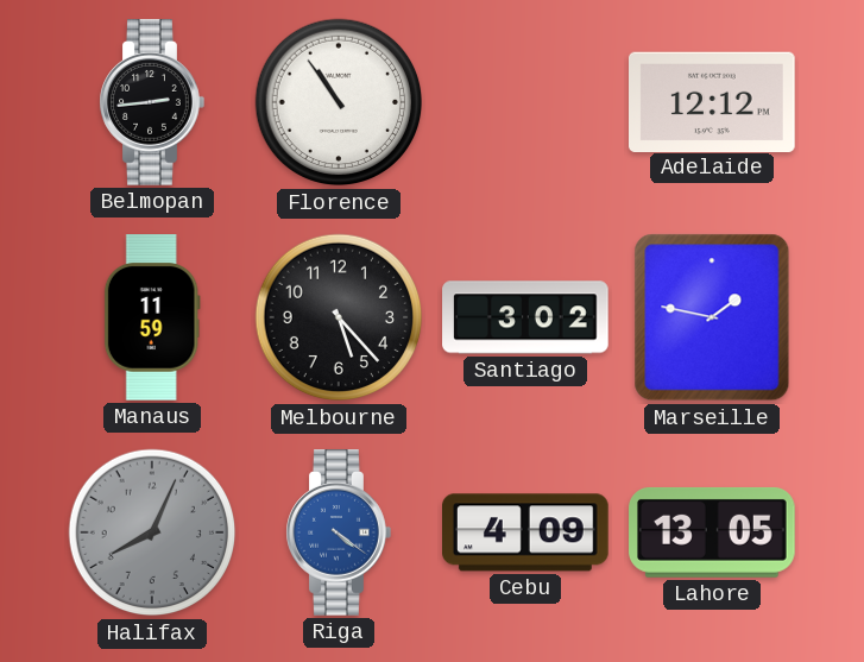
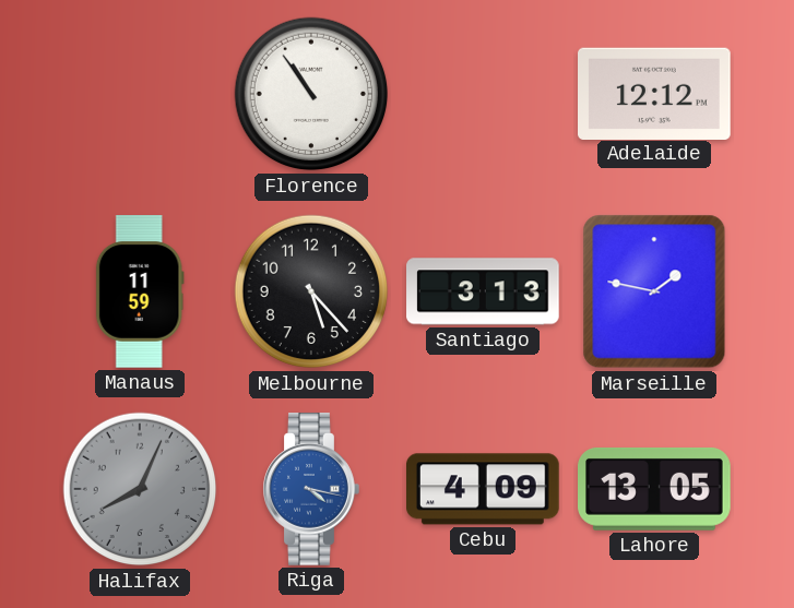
Belmopan: 2:44 -> none (152, 102)
Santiago: 3:02 -> 3:13 (483, 291)
Riga: 4:21 -> 4:17 (311, 489)
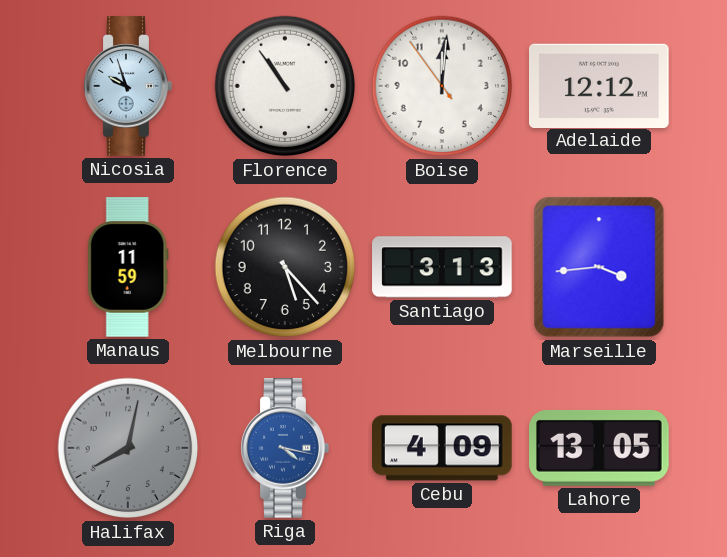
Nicosia: none -> 9:57 (128, 86)
Boise: none -> 12:00 (442, 86)
Marseille: 1:47 -> 3:44 (599, 267)
Halifax: 8:04 -> 8:02 (128, 448)
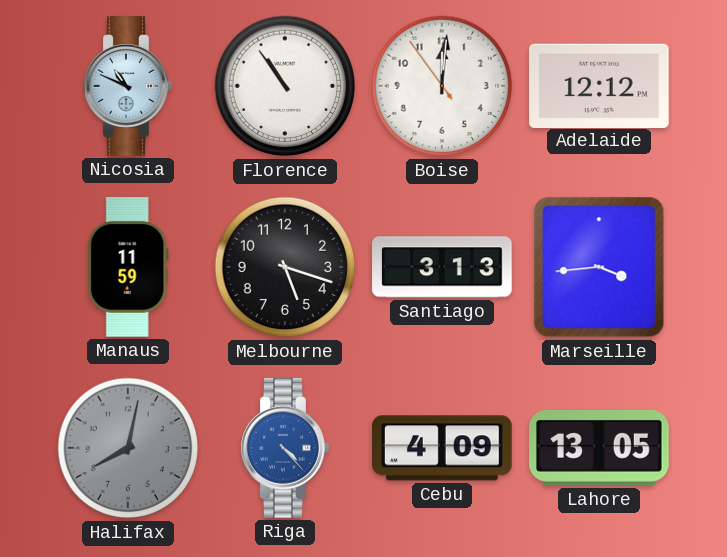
Nicosia: 9:57 -> 10:49 (128, 86)
Melbourne: 5:23 -> 5:18 (285, 267)
Riga: 4:17 -> 4:23 (285, 448)
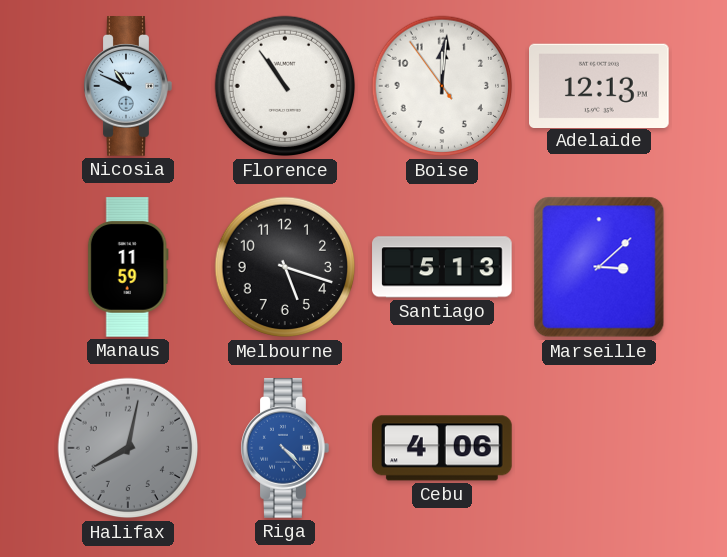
Adelaide: 12:12 -> 12:13 (600, 85)
Santiago: 3:13 -> 5:13 (442, 267)
Marseille: 3:44 -> 3:08 (599, 267)
Cebu: 4:09 -> 4:06 (443, 448)
Lahore: 13:05 -> none (600, 448)
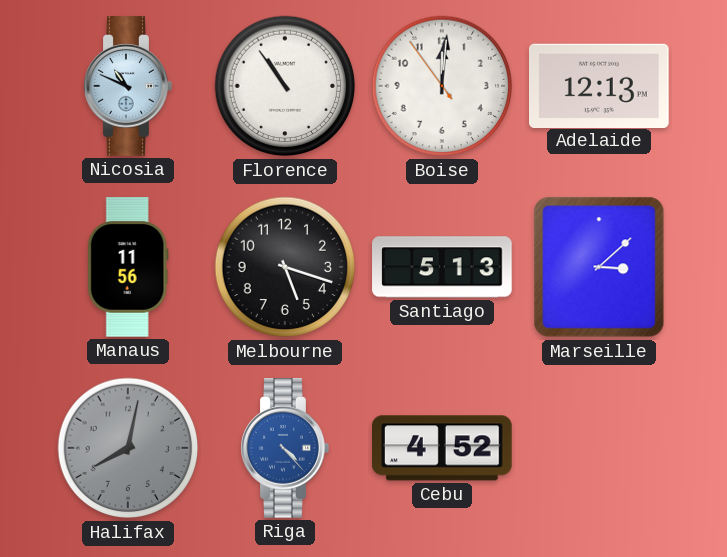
Manaus: 11:59 -> 11:56 (128, 267)
Cebu: 4:06 -> 4:52 (443, 448)
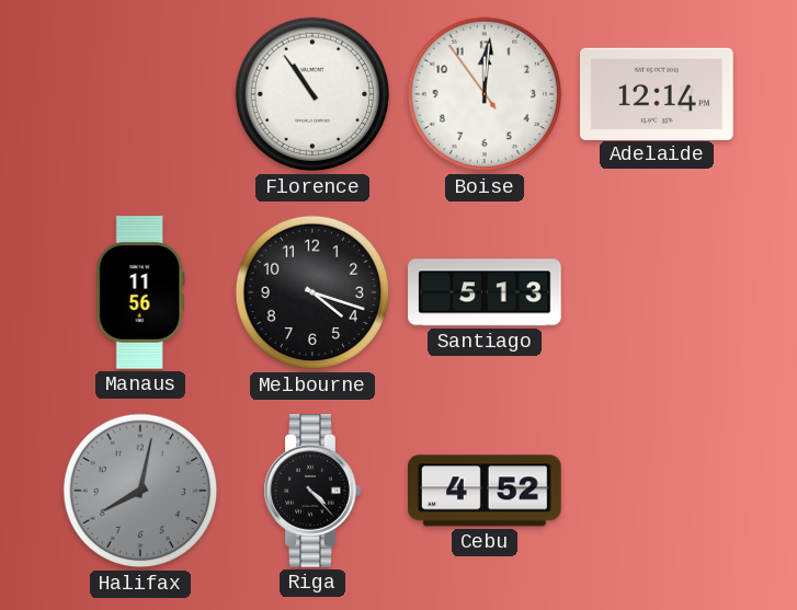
Nicosia: 10:49 -> none (128, 86)
Adelaide: 12:13 -> 12:14 (658, 93)
Melbourne: 5:18 -> 4:18 (312, 292)
Marseille: 3:08 -> none (599, 267)
Riga dial: blue -> black (312, 491)
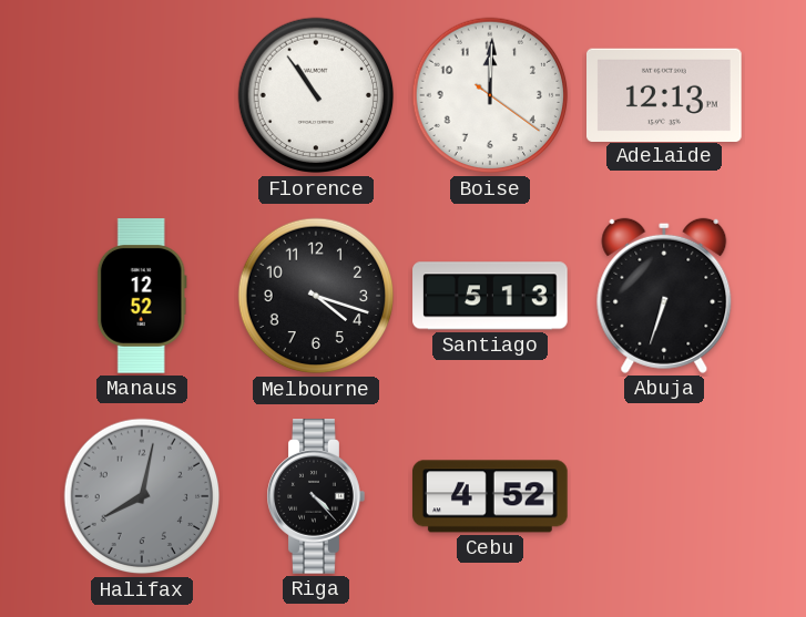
Boise: 12:00:54 -> 12:00:21 (490, 95)
Adelaide: 12:14 -> 12:13 (665, 94)
Manaus: 11:56 -> 12:52 (142, 296)
Abuja: none -> 6:33 (664, 296)
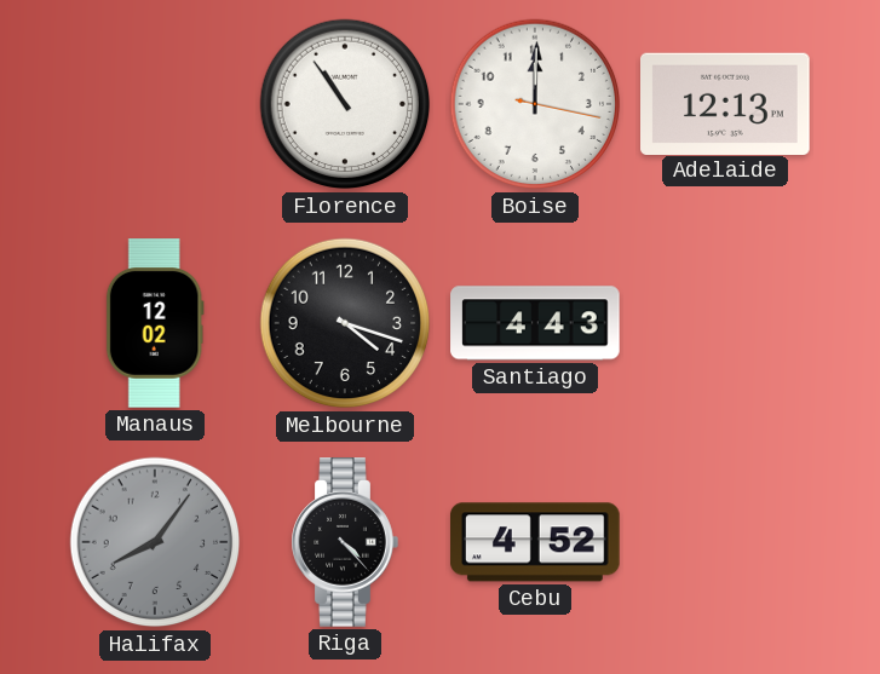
Boise: 12:00:21 -> 12:00:17 (535, 104)
Manaus: 12:52 -> 12:02 (155, 323)
Santiago: 5:13 -> 4:43 (535, 323)
Abuja: 6:33 -> none (664, 296)
Halifax: 8:02 -> 8:06 (155, 542)
